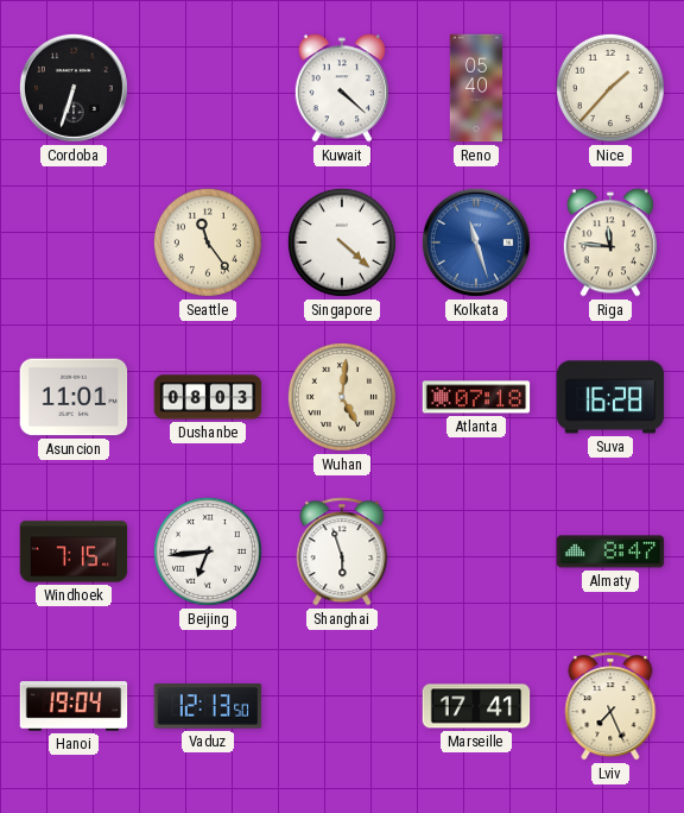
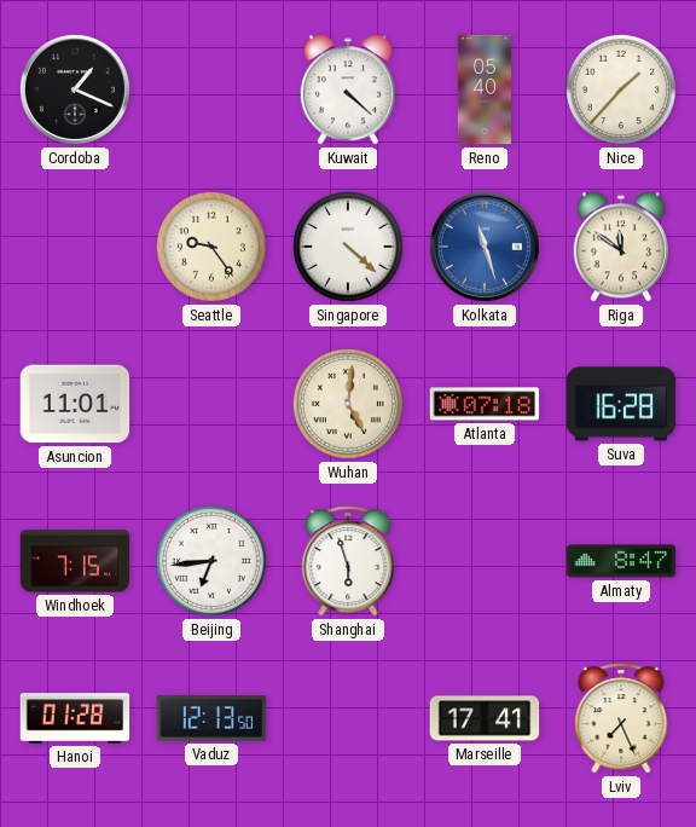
Cordoba: 6:33 -> 1:19 (75, 89)
Seattle: 11:24 -> 9:24 (211, 247)
Riga: 11:46 -> 11:51 (620, 247)
Dushanbe: 08:03 -> none (208, 397)
Hanoi: 19:04 -> 01:28 (75, 718)
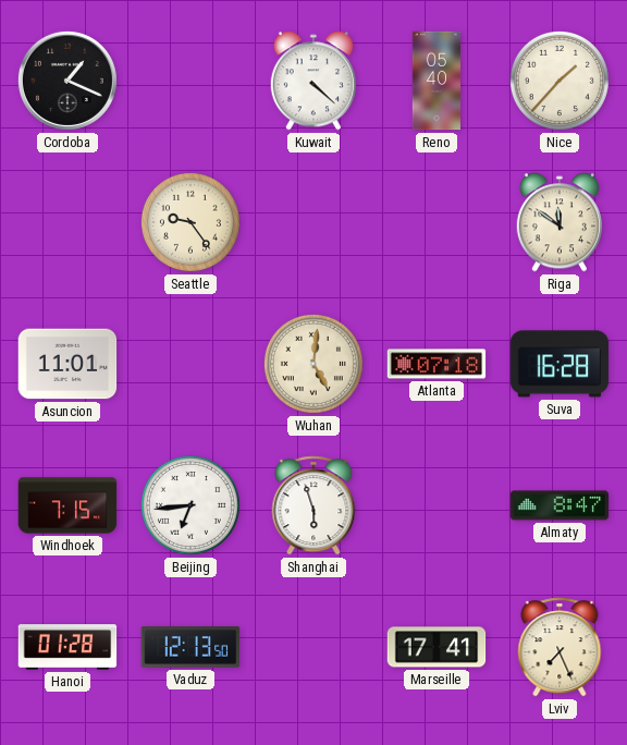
Singapore: 4:22 -> none (348, 247)
Kolkata: 11:27 -> none (485, 247)
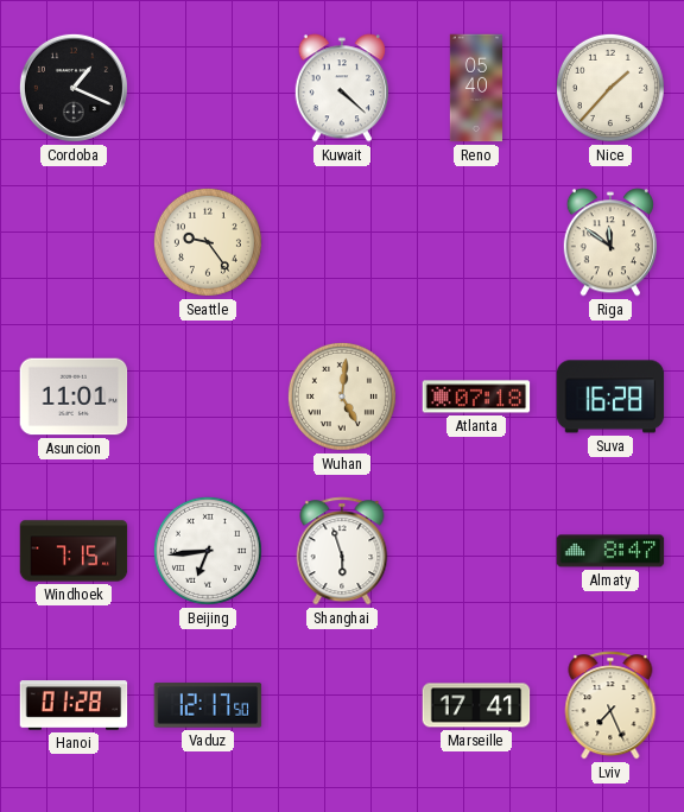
Vaduz: 12:13 -> 12:17 (208, 705)
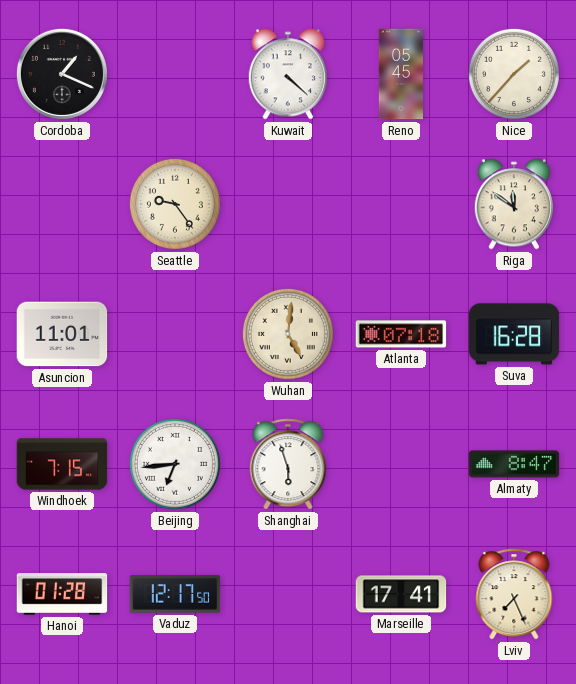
Reno: 05:40 -> 05:45 (400, 74)
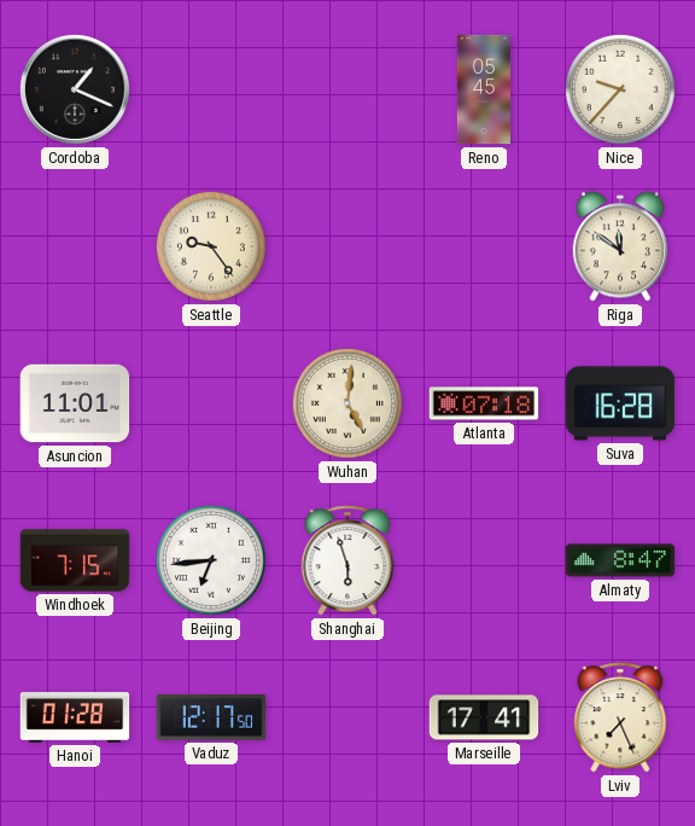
Kuwait: 4:22 -> none (287, 74)
Nice: 1:37 -> 9:37 (620, 89)
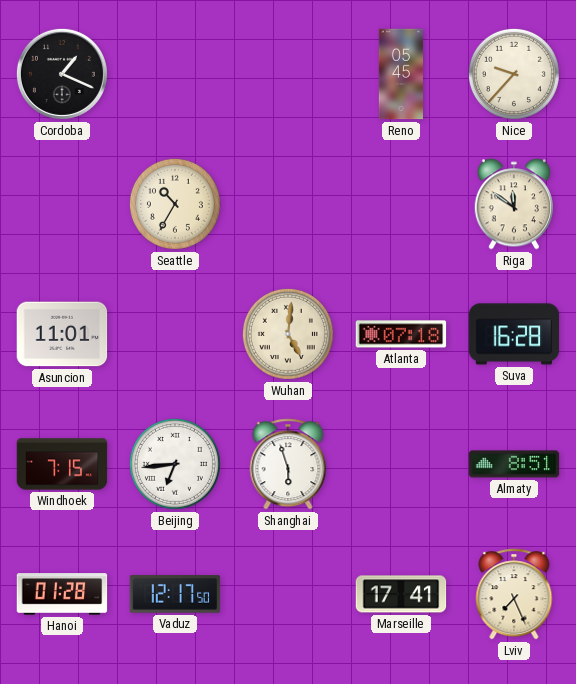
Seattle: 9:24 -> 10:35 (175, 204)
Almaty: 8:47 -> 8:51 (514, 464)
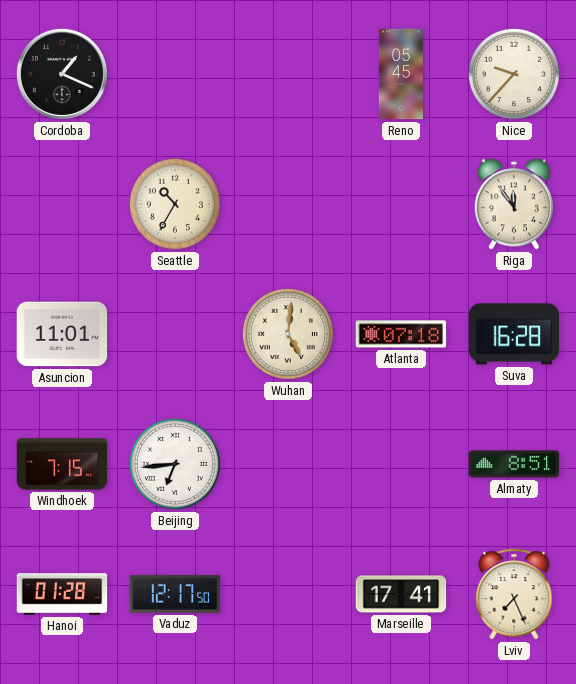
Riga: 11:51 -> 11:54 (513, 204)
Shanghai: 5:57 -> none (288, 464)
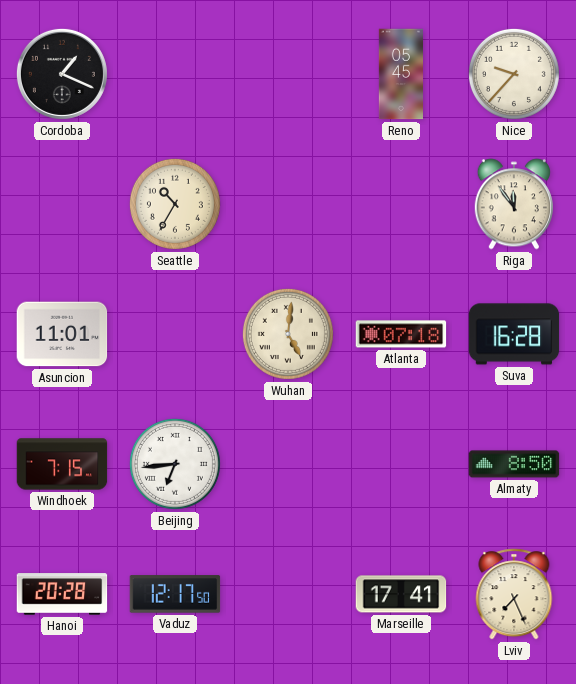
Almaty: 8:51 -> 8:50 (514, 464)
Hanoi: 01:28 -> 20:28 (62, 594)
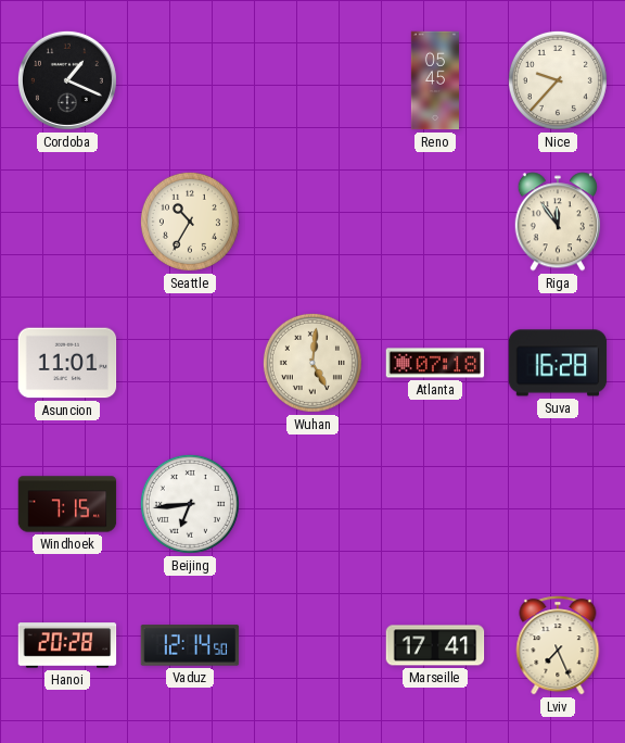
Almaty: 8:50 -> none (514, 464)
Vaduz: 12:17 -> 12:14 (190, 645)
